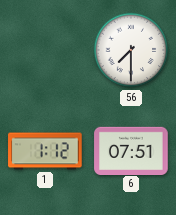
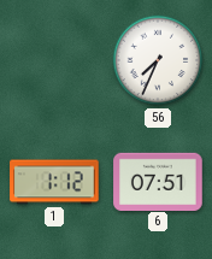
56: 7:30 -> 7:34 (158, 60)
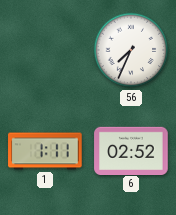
1: 1:12 -> 1:11 (45, 151)
6: 07:51 -> 02:52 (131, 150)
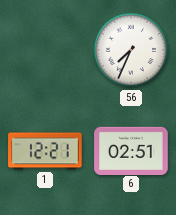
1: 1:11 -> 12:21 (45, 151)
6: 02:52 -> 02:51 (131, 150)
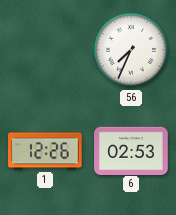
1: 12:21 -> 12:26 (45, 151)
6: 02:51 -> 02:53 (131, 150)
